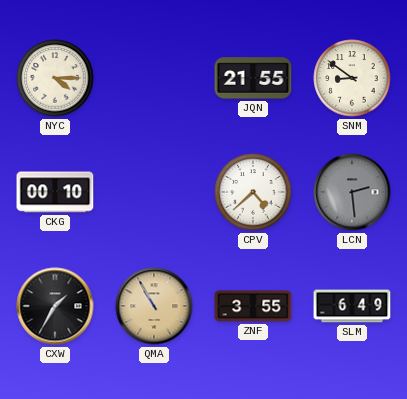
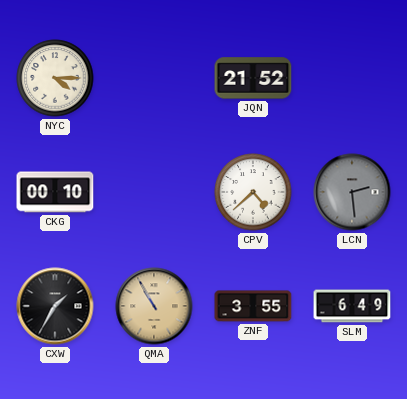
JQN: 21:55 -> 21:52 (253, 78)
SNM: 8:51 -> none (352, 78)
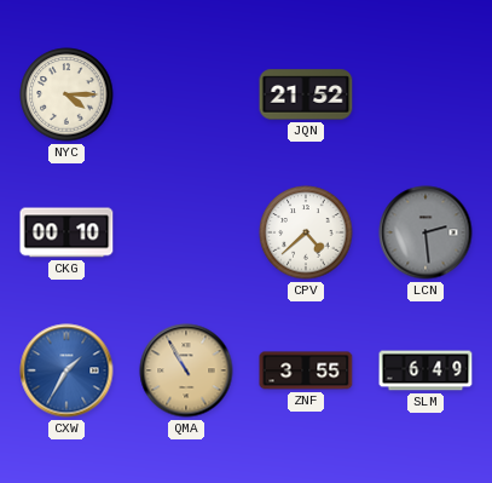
CXW dial: black -> blue (66, 370)
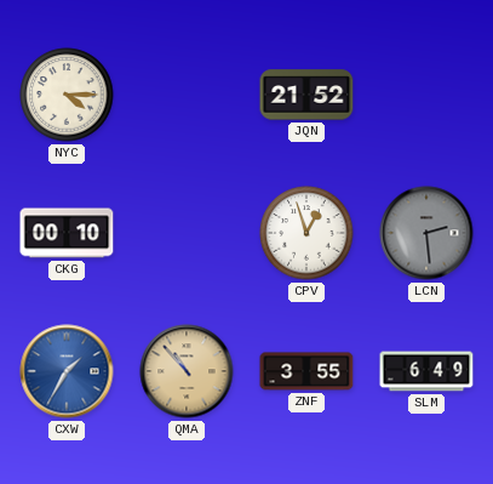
CPV: 4:38 -> 12:57 (306, 233)
QMA: 10:55 -> 10:53 (187, 371)
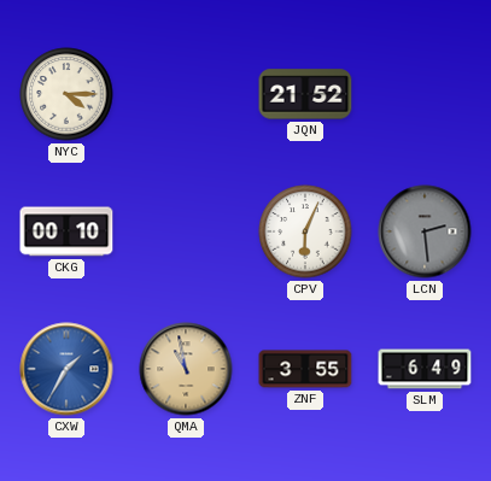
CPV: 12:57 -> 6:04 (305, 231)
QMA: 10:53 -> 10:58 (186, 369)
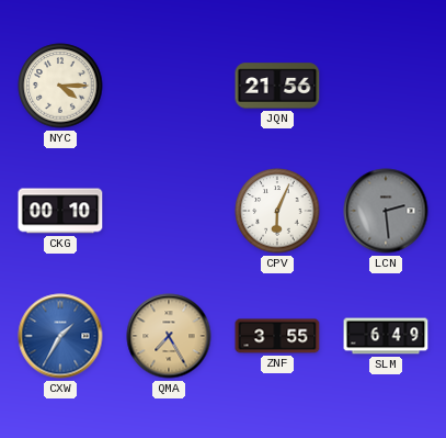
JQN: 21:52 -> 21:56 (277, 86)
QMA: 10:58 -> 7:25 (169, 336)
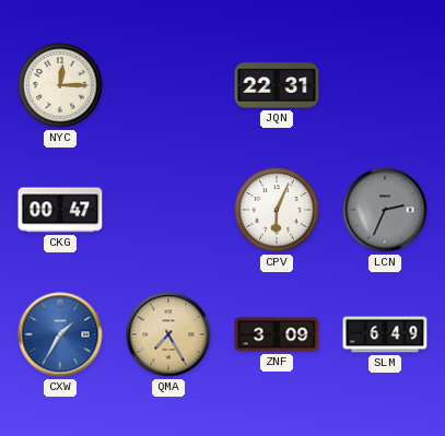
NYC: 4:15 -> 12:15 (60, 85)
JQN: 21:56 -> 22:31 (277, 85)
CKG: 00:10 -> 00:47 (60, 210)
LCN: 2:29 -> 2:34 (385, 210)
ZNF: 3:55 -> 3:09 (277, 334)
